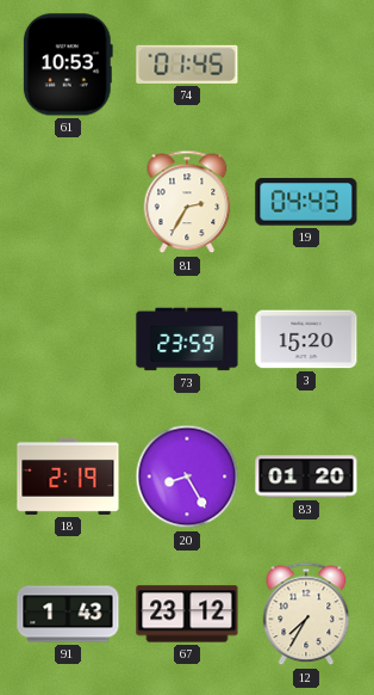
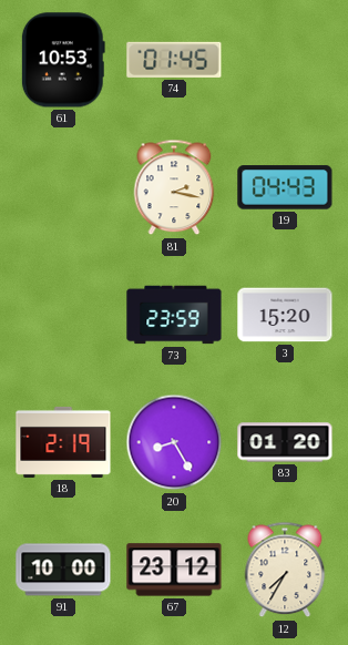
81: 2:35 -> 2:17 (174, 187)
91: 1:43 -> 10:00 (63, 570)
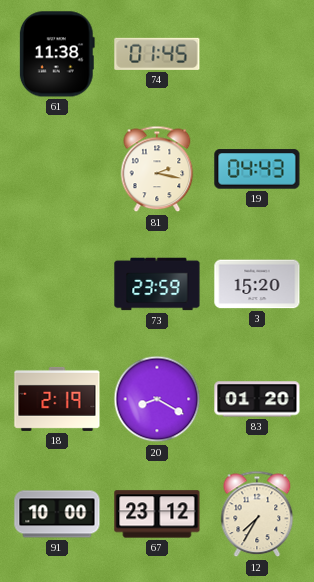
61: 10:53 -> 11:38 (57, 54)
20: 8:25 -> 8:20 (157, 399)
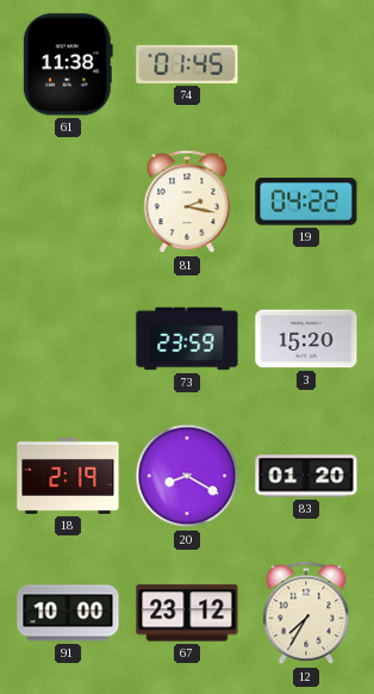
19: 04:43 -> 04:22 (306, 202)
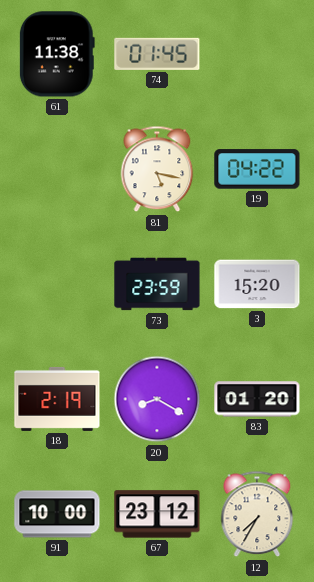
81: 2:17 -> 5:17 (157, 169)
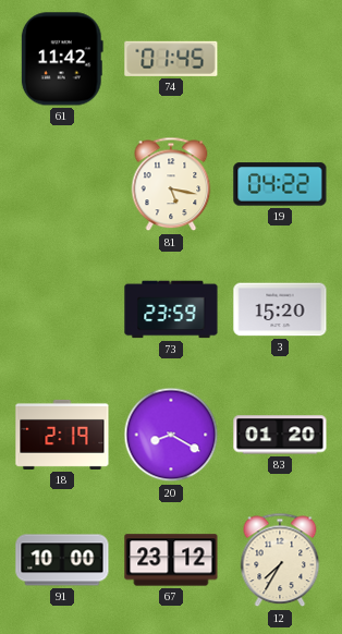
61: 11:38 -> 11:42 (62, 59)
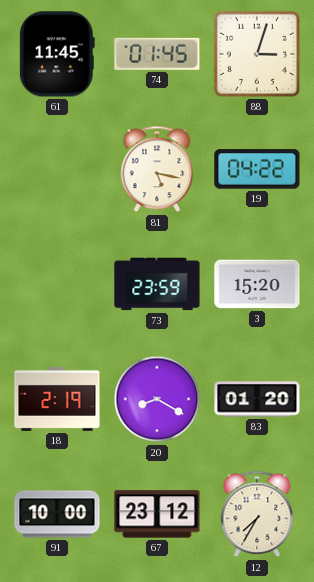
61: 11:42 -> 11:45 (57, 54)
88: none -> 3:03 (257, 54)
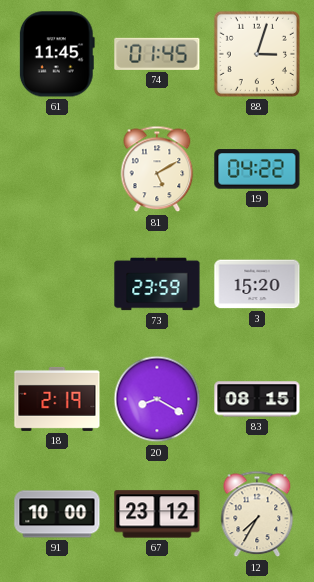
81: 5:17 -> 5:10 (157, 169)
83: 01:20 -> 08:15 (257, 399)
